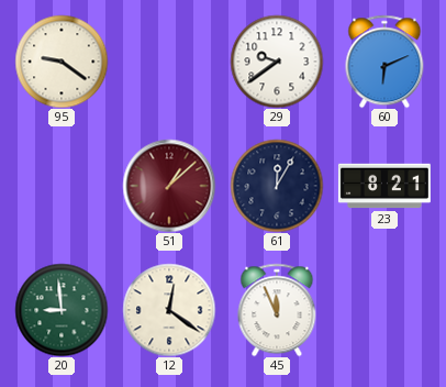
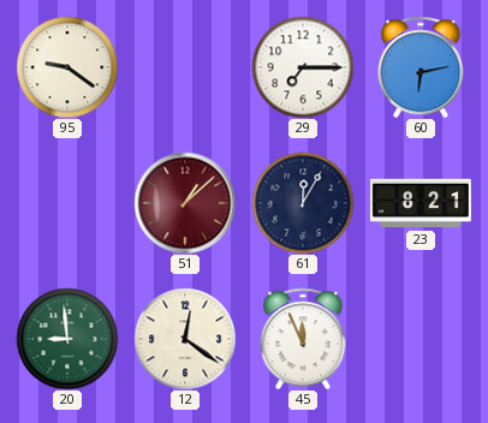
29: 9:39 -> 7:15 (303, 67)
60: 6:11 -> 6:13 (421, 67)
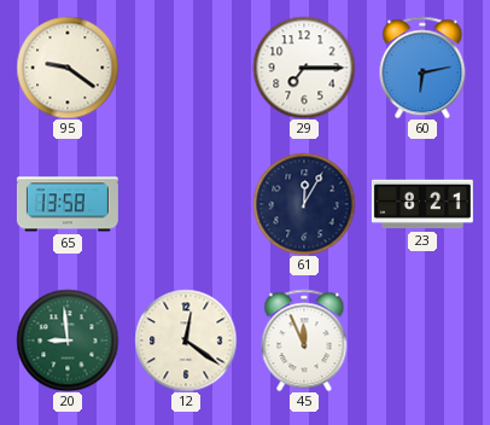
65: none -> 13:58 (68, 204)
51: 1:08 -> none (185, 203)
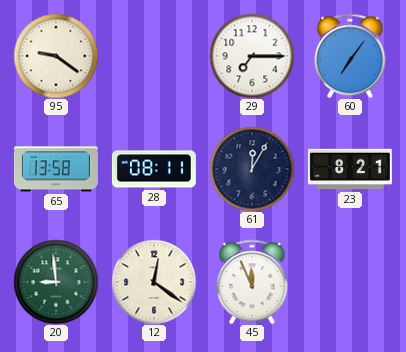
60: 6:13 -> 7:06 (350, 56)
28: none -> 08:11 (154, 169)
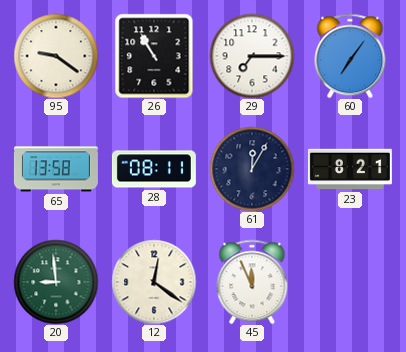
26: none -> 10:55 (154, 56)
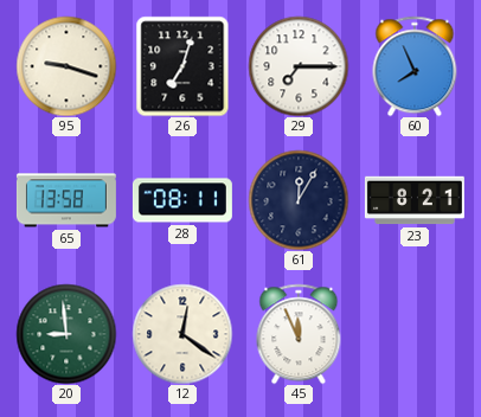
95: 9:21 -> 9:18 (66, 66)
26: 10:55 -> 7:03 (182, 66)
60: 7:06 -> 7:56 (415, 66)
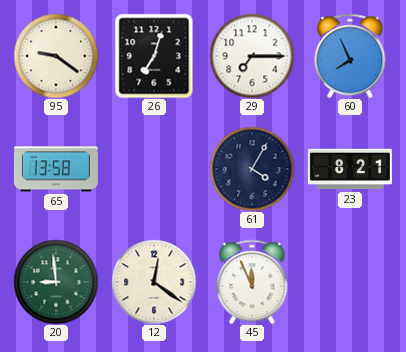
95: 9:18 -> 9:21 (56, 56)
28: 08:11 -> none (182, 200)
61: 12:05 -> 4:05 (252, 169)
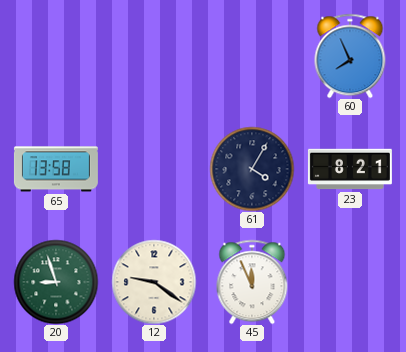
95: 9:21 -> none (56, 56)
26: 7:03 -> none (154, 56)
29: 7:15 -> none (252, 56)
20: 8:59 -> 8:57 (56, 282)
12: 12:21 -> 9:21 (154, 282)
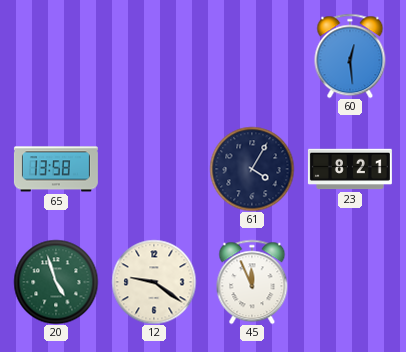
60: 7:56 -> 12:29 (350, 56)
20: 8:57 -> 4:57 (56, 282)
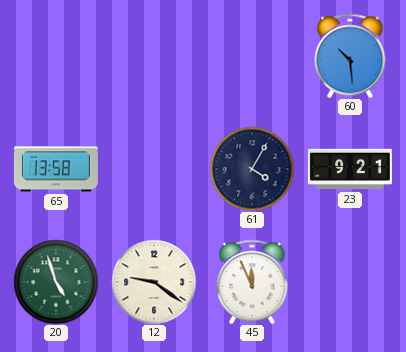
60: 12:29 -> 10:29 (350, 56)
23: 8:21 -> 9:21 (350, 169)
